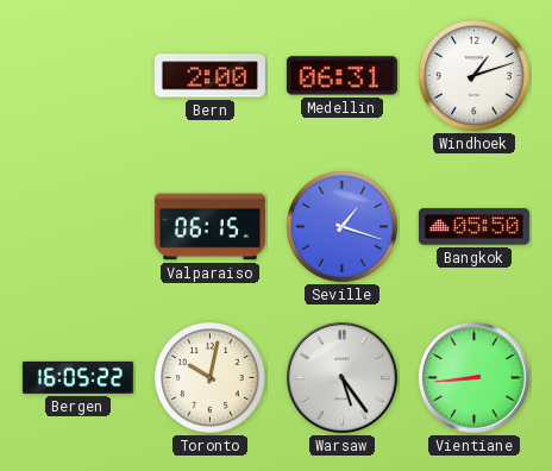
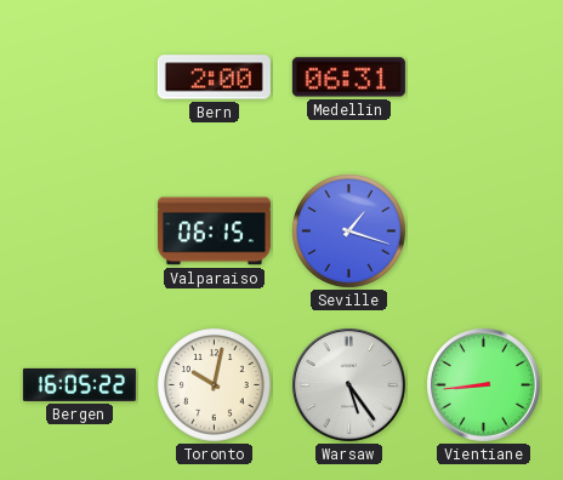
Windhoek: 1:12 -> none (475, 76)
Bangkok: 05:50 -> none (473, 227)
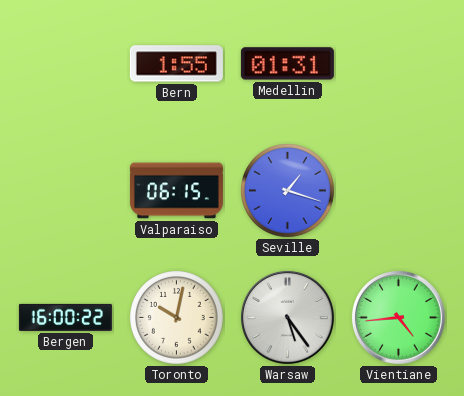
Bern: 2:00 -> 1:55 (176, 64)
Medellin: 06:31 -> 01:31 (287, 64)
Bergen: 16:05 -> 16:00 (65, 317)
Vientiane: 8:44 -> 4:44 (398, 317)
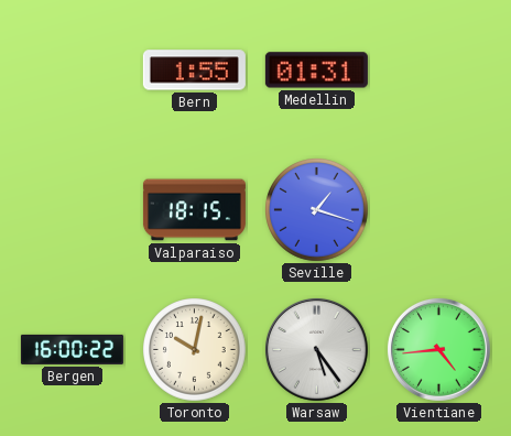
Valparaiso: 06:15 -> 18:15 (194, 210)
